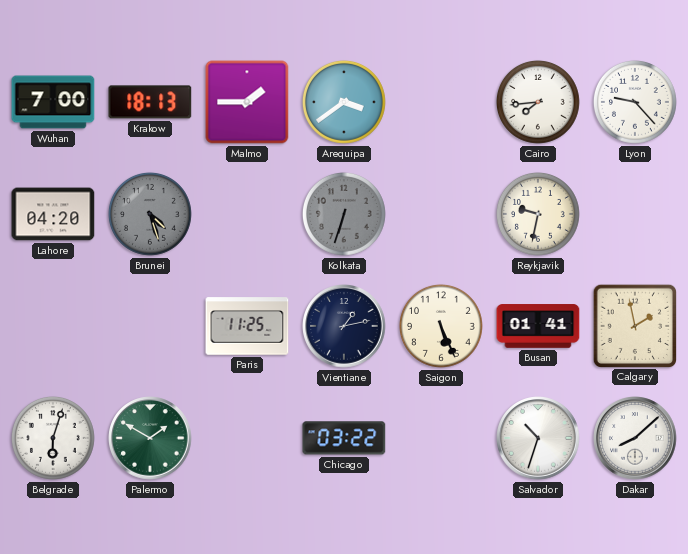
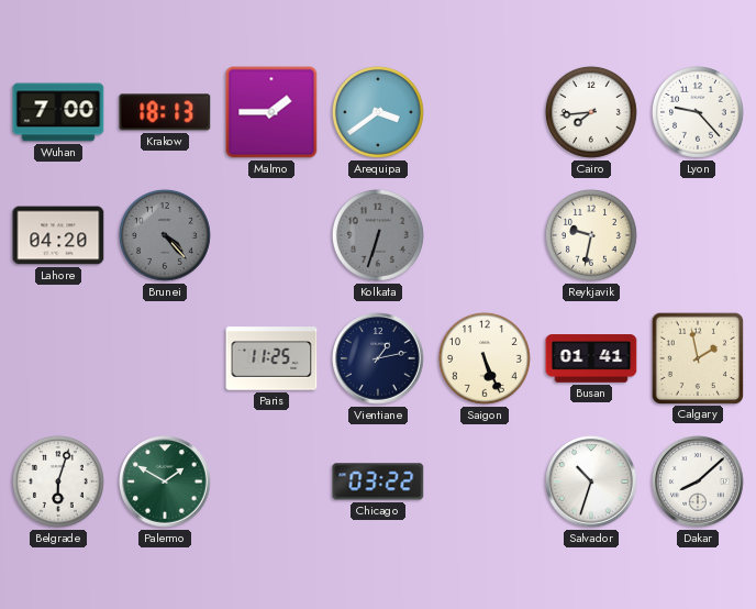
Brunei: 4:27 -> 4:23 (165, 235)
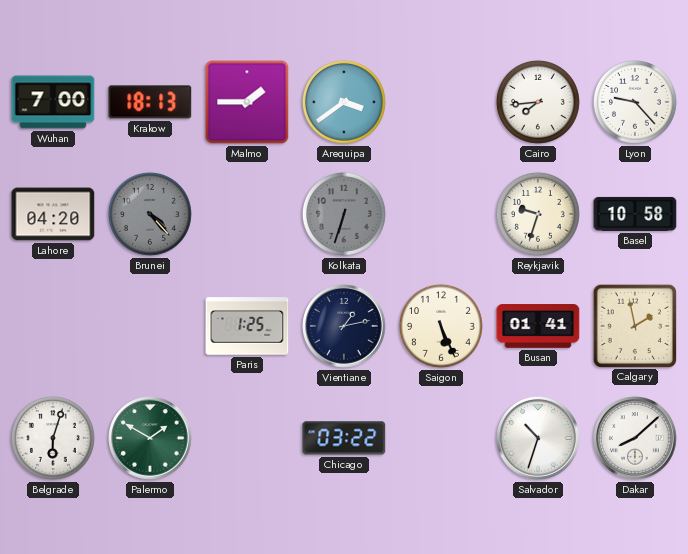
Reykjavik: 9:32 -> 9:33 (538, 214)
Basel: none -> 10:58 (635, 214)
Paris: 11:25 -> 1:25 (247, 326)
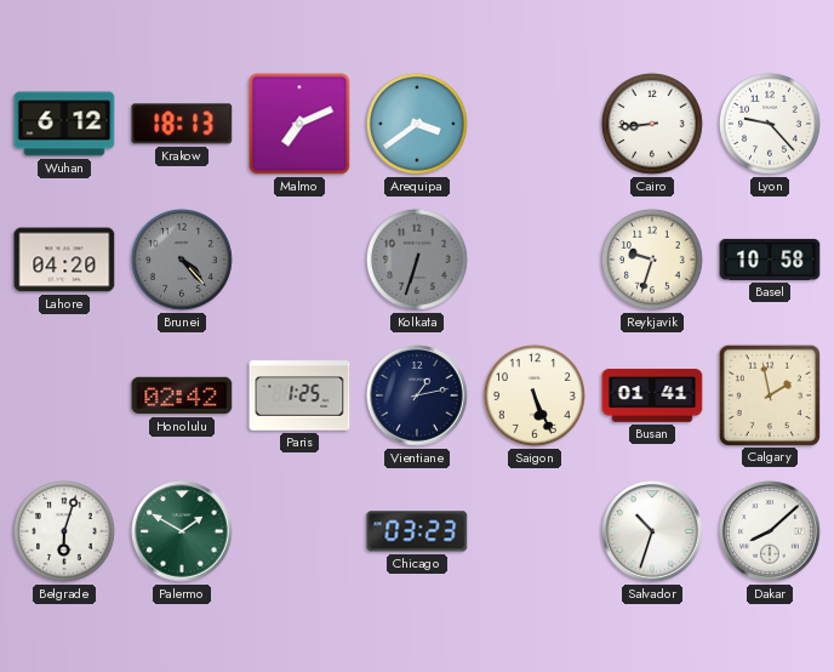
Wuhan: 7:00 -> 6:12 (64, 124)
Malmo: 1:45 -> 7:11 (299, 124)
Cairo: 7:44 -> 8:44 (652, 124)
Honolulu: none -> 02:42 (182, 395)
Chicago: 03:22 -> 03:23 (417, 531)
